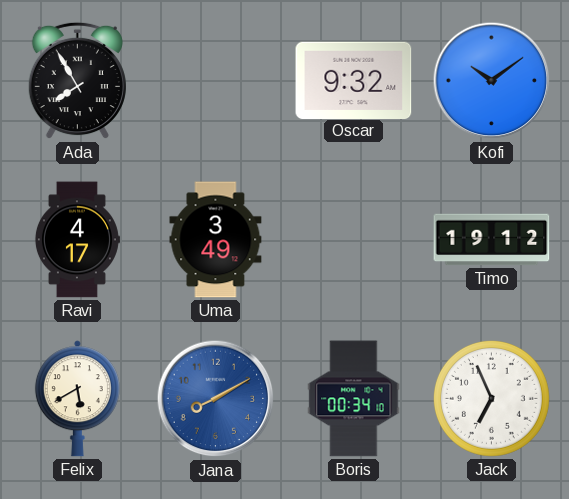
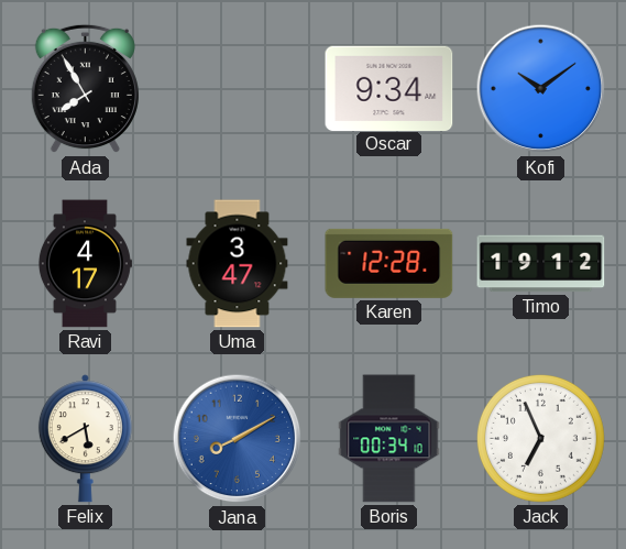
Oscar: 9:32 -> 9:34 (389, 88)
Uma: 3:49 -> 3:47 (238, 264)
Karen: none -> 12:28 (389, 263)
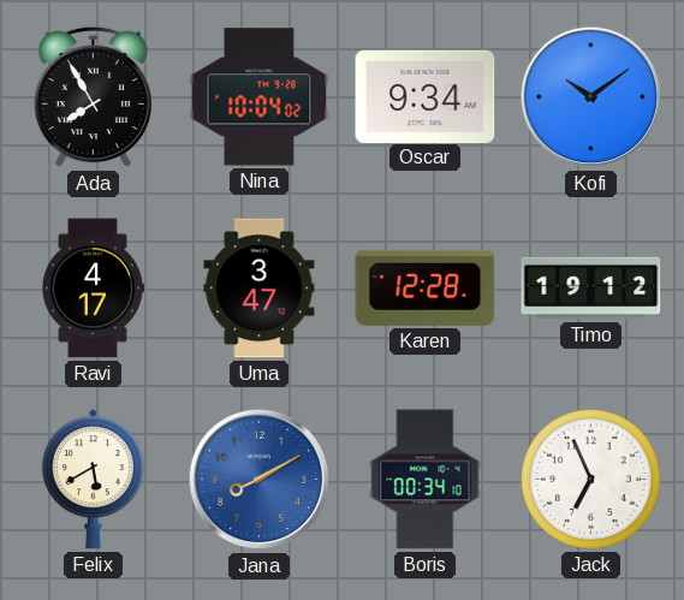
Nina: none -> 10:04 (260, 97)
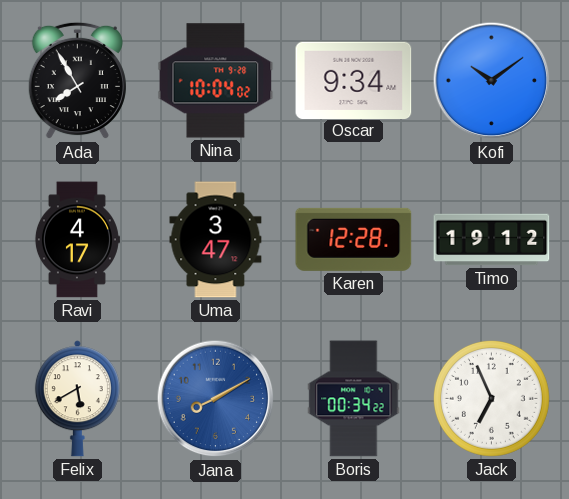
Boris: 00:34:10 -> 00:34:22 (354, 399)
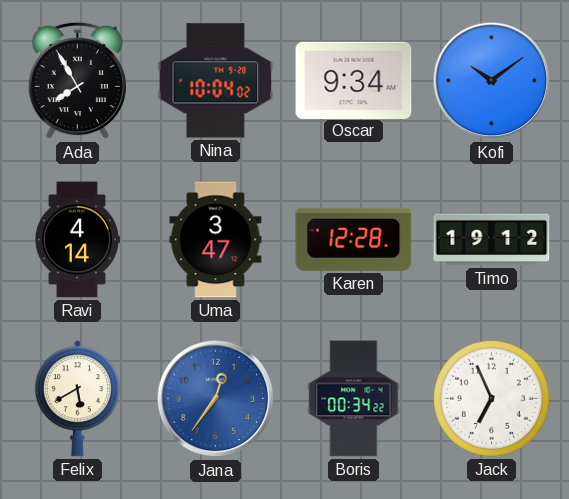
Ravi: 4:17 -> 4:14 (77, 240)
Jana: 8:10 -> 12:36 (216, 399)
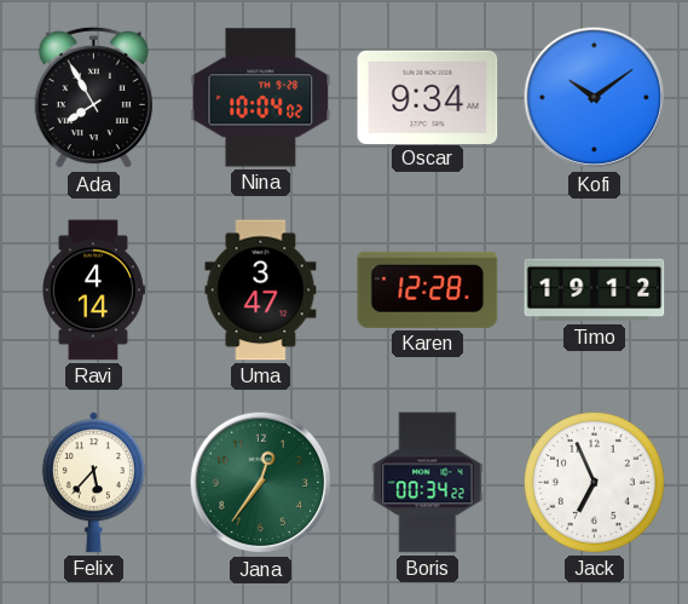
Felix: 5:40 -> 5:37 (93, 483)
Jana dial: blue -> green (261, 483)
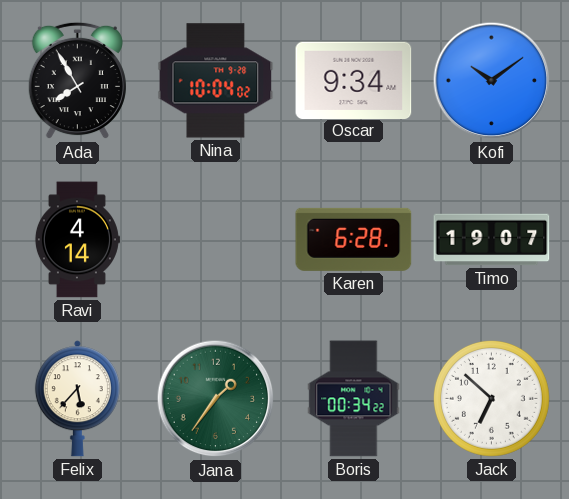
Uma: 3:47 -> none (261, 291)
Karen: 12:28 -> 6:28 (354, 239)
Timo: 19:12 -> 19:07 (492, 240)
Jana: 12:36 -> 1:36 (216, 399)
Jack: 6:56 -> 6:52 (491, 398)
